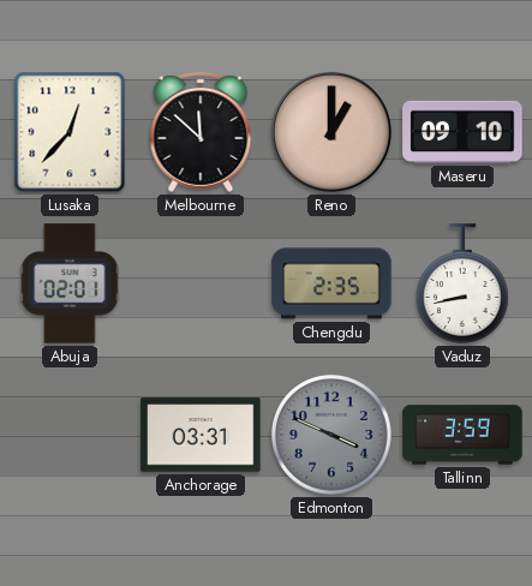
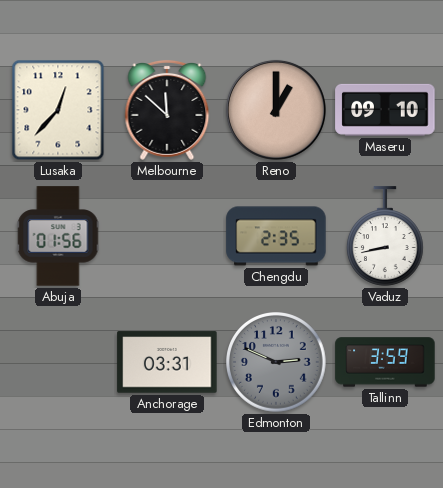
Abuja: 02:01 -> 01:56 (58, 236)
Edmonton: 3:49 -> 2:49 (277, 363)
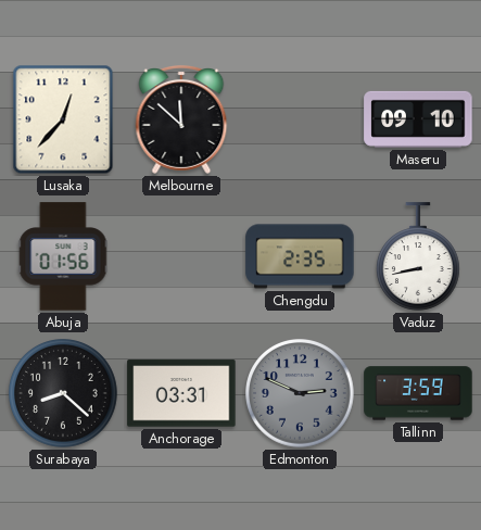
Reno: 1:00 -> none (276, 110)
Surabaya: none -> 8:22 (64, 394)
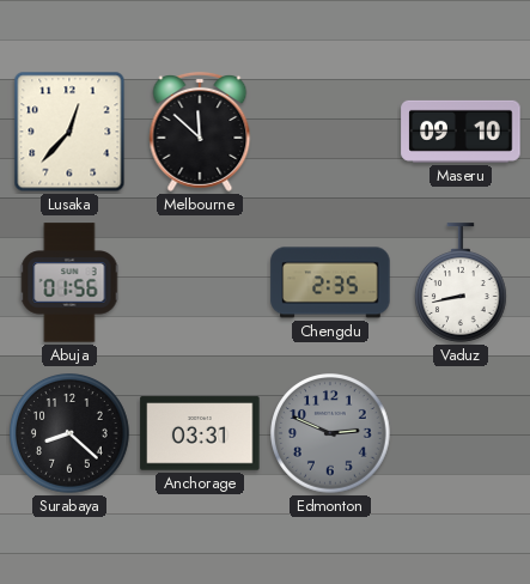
Tallinn: 3:59 -> none (418, 393)
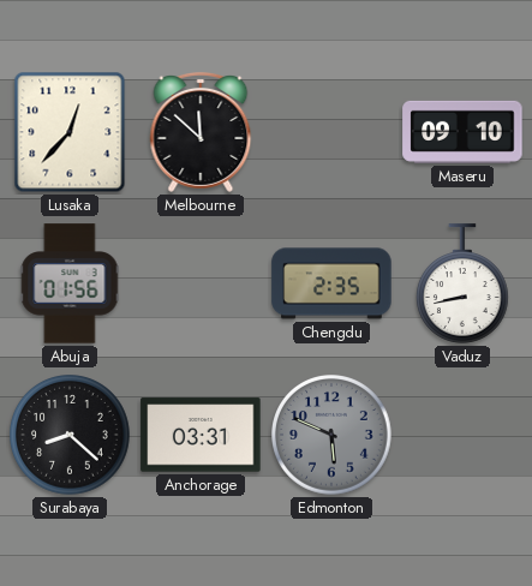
Edmonton: 2:49 -> 5:49 (333, 436)
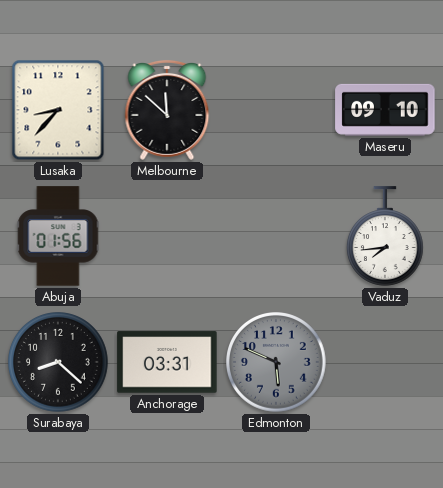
Lusaka: 12:37 -> 8:37 (58, 110)
Chengdu: 2:35 -> none (331, 283)
Vaduz: 8:43 -> 7:44 (385, 236)
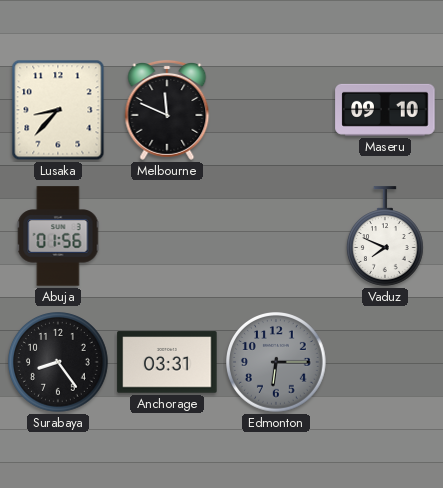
Melbourne: 11:52 -> 11:49 (167, 110)
Vaduz: 7:44 -> 7:49 (385, 236)
Surabaya: 8:22 -> 8:24 (59, 363)
Edmonton: 5:49 -> 6:15 (277, 363)
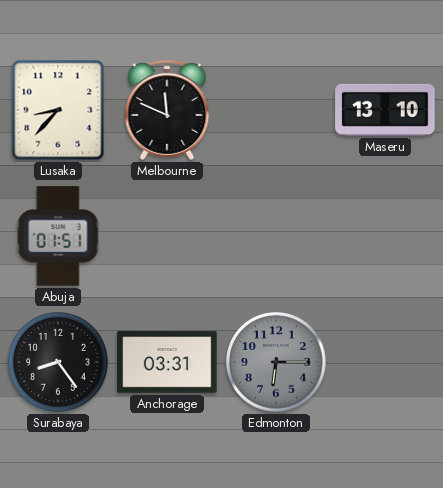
Maseru: 09:10 -> 13:10 (385, 110)
Abuja: 01:56 -> 01:51 (58, 236)
Vaduz: 7:49 -> none (385, 236)
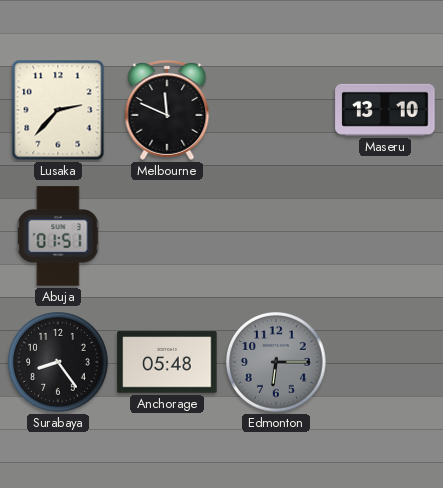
Lusaka: 8:37 -> 2:37 (58, 110)
Anchorage: 03:31 -> 05:48 (167, 362)
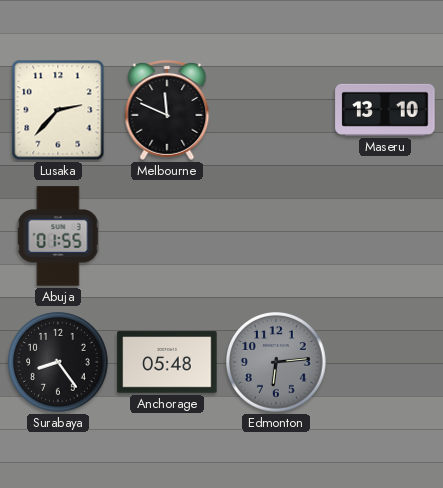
Abuja: 01:51 -> 01:55 (58, 236)
Edmonton: 6:15 -> 6:14 (277, 363)
